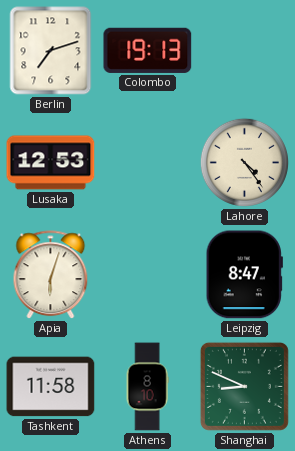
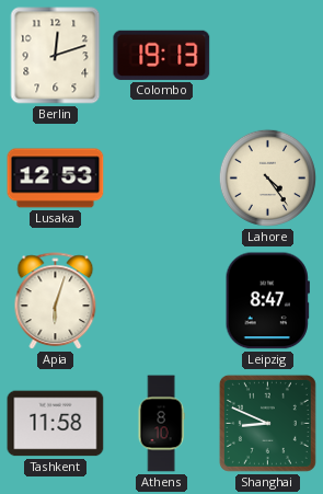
Berlin: 7:12 -> 12:12 (56, 56)
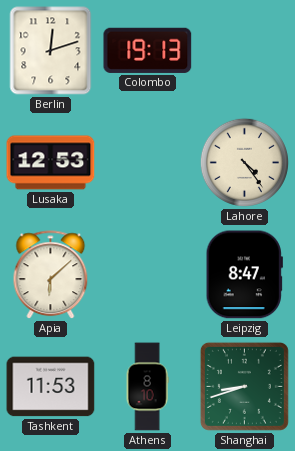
Apia: 6:03 -> 6:08 (51, 275)
Tashkent: 11:58 -> 11:53 (51, 387)
Shanghai: 8:49 -> 8:42 (244, 386)
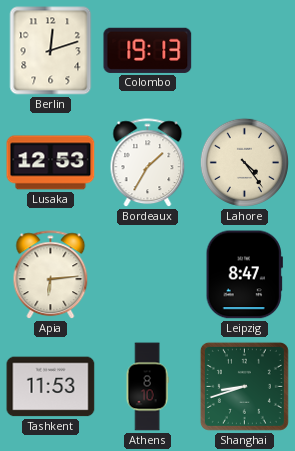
Bordeaux: none -> 1:35 (148, 163)
Apia: 6:08 -> 6:14 (51, 275)
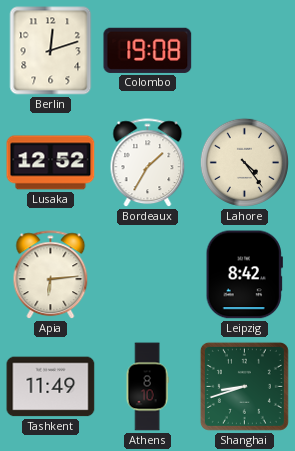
Colombo: 19:13 -> 19:08 (148, 50)
Lusaka: 12:53 -> 12:52 (51, 163)
Leipzig: 8:47 -> 8:42 (244, 275)
Tashkent: 11:53 -> 11:49 (51, 387)
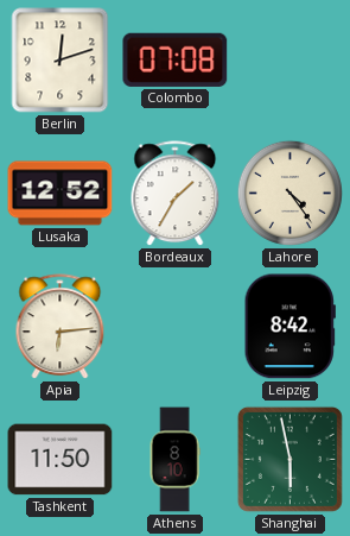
Colombo: 19:08 -> 07:08 (176, 59)
Tashkent: 11:49 -> 11:50 (61, 460)
Shanghai: 8:42 -> 5:58 (289, 459)
